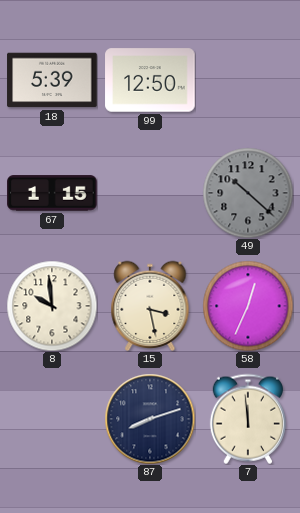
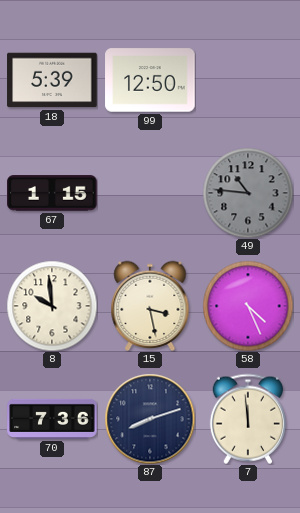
49: 10:22 -> 10:46 (248, 193)
58: 12:34 -> 4:26 (248, 306)
70: none -> 7:36 (52, 419)
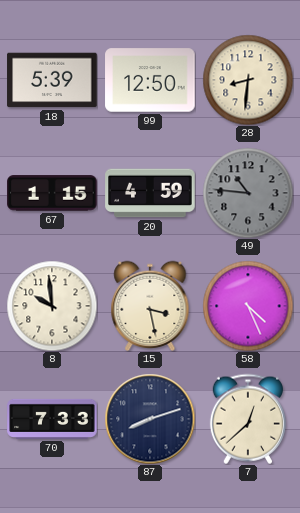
28: none -> 8:31 (248, 80)
20: none -> 4:59 (150, 193)
70: 7:36 -> 7:33 (52, 419)
7: 11:59 -> 12:38 (248, 419)
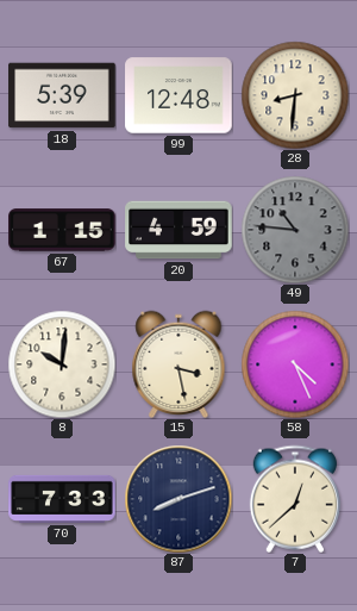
99: 12:50 -> 12:48 (178, 95)
8: 9:59 -> 10:01 (62, 364)
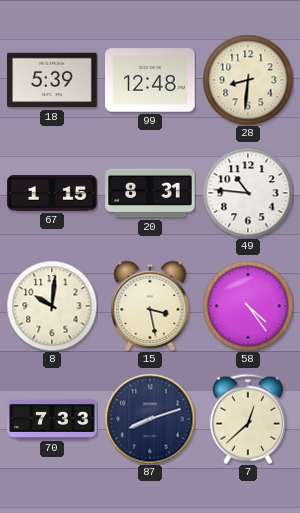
20: 4:59 -> 8:31 (150, 193)
49 dial: grey -> white (248, 193)
58: 4:26 -> 4:24 (248, 306)
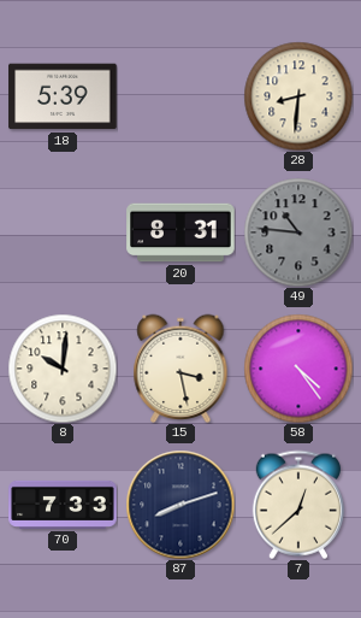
99: 12:48 -> none (150, 80)
67: 1:15 -> none (52, 193)
49 dial: white -> grey (298, 233)
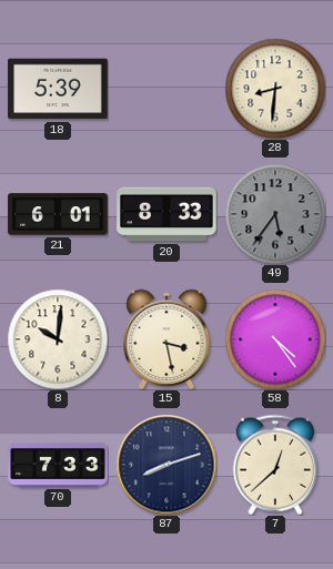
21: none -> 6:01 (58, 214)
20: 8:31 -> 8:33 (167, 214)
49: 10:46 -> 5:36 (275, 214)
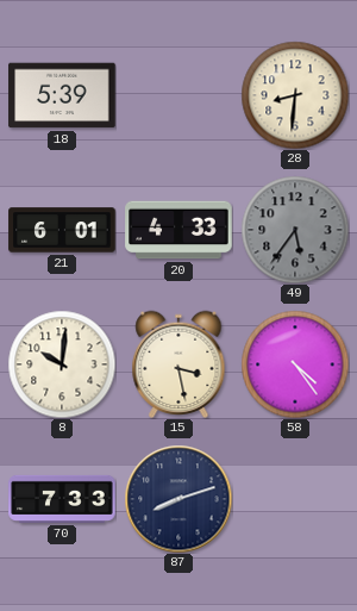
20: 8:33 -> 4:33 (178, 230)
7: 12:38 -> none (275, 465)
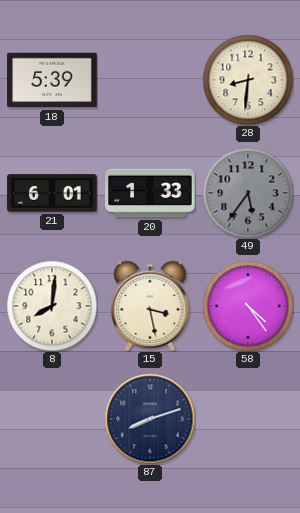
20: 4:33 -> 1:33 (150, 193)
8: 10:01 -> 8:01 (52, 306)
70: 7:33 -> none (62, 499)
